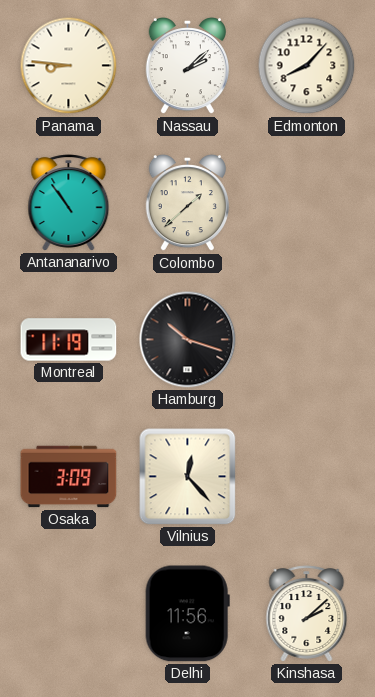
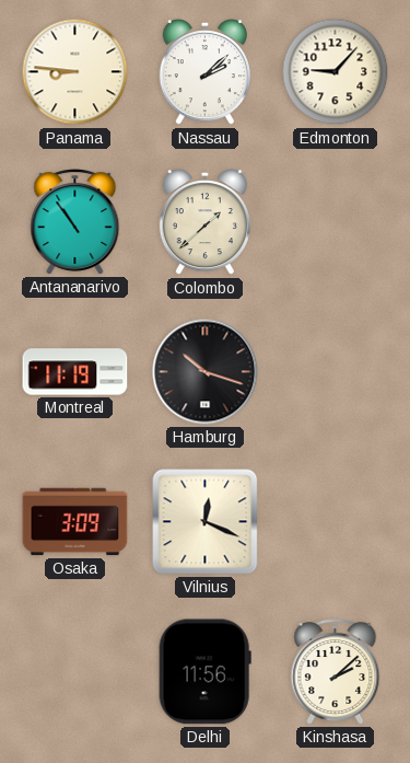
Edmonton: 8:07 -> 9:07 (336, 72)
Vilnius: 12:23 -> 12:19 (206, 522)
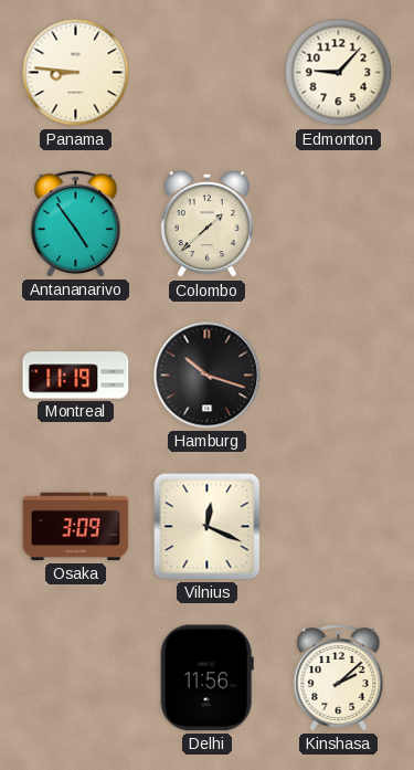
Nassau: 2:08 -> none (204, 73)
Antananarivo: 10:54 -> 4:54 (76, 224)
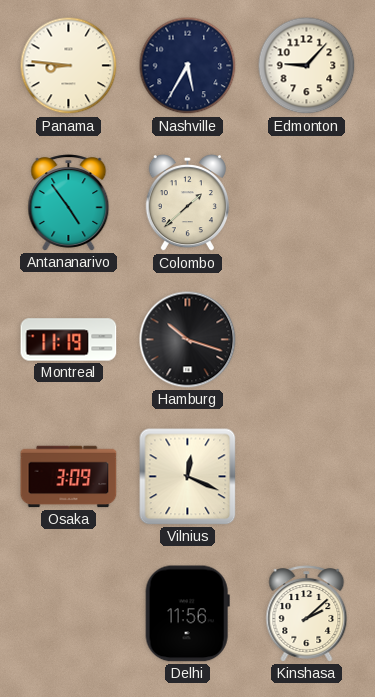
Nashville: none -> 5:35 (188, 66)
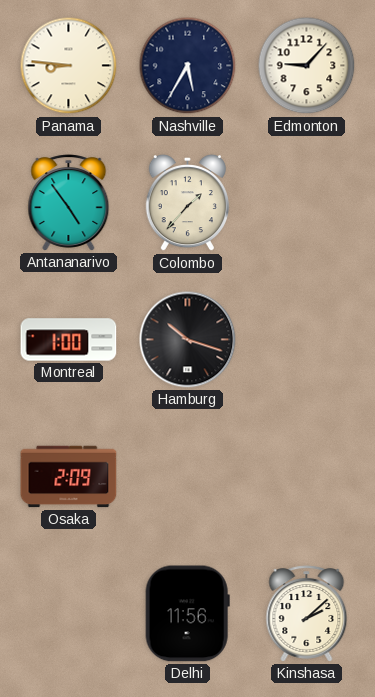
Colombo: 1:38 -> 1:37 (187, 204)
Montreal: 11:19 -> 1:00 (69, 340)
Osaka: 3:09 -> 2:09 (69, 477)
Vilnius: 12:19 -> none (188, 477)
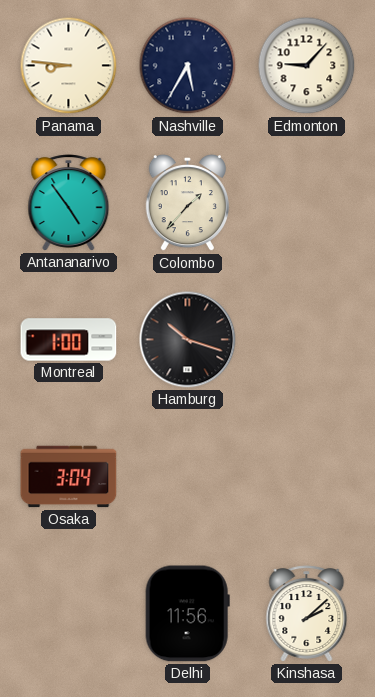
Osaka: 2:09 -> 3:04 (69, 477)
